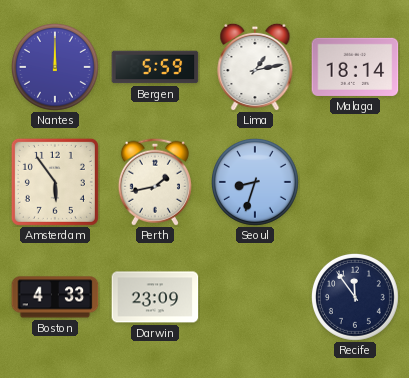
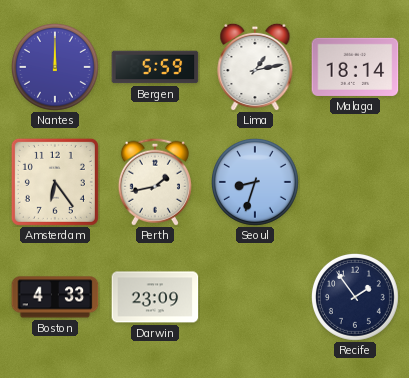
Amsterdam: 5:54 -> 6:24 (55, 182)
Recife: 11:54 -> 1:54 (355, 297)
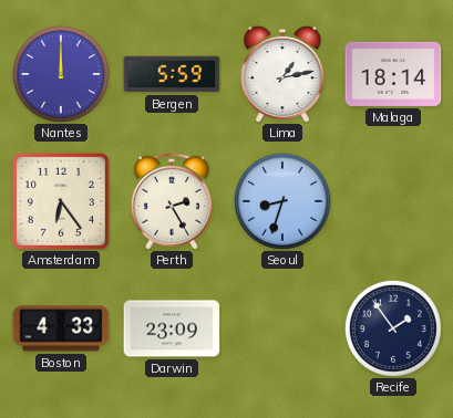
Perth: 1:43 -> 2:25 (172, 201)
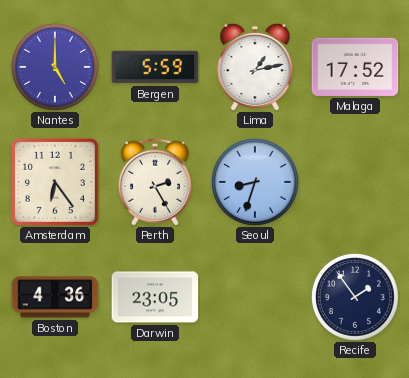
Nantes: 12:00 -> 5:00 (55, 67)
Malaga: 18:14 -> 17:52 (355, 67)
Boston: 4:33 -> 4:36 (55, 297)
Darwin: 23:09 -> 23:05 (155, 297)
